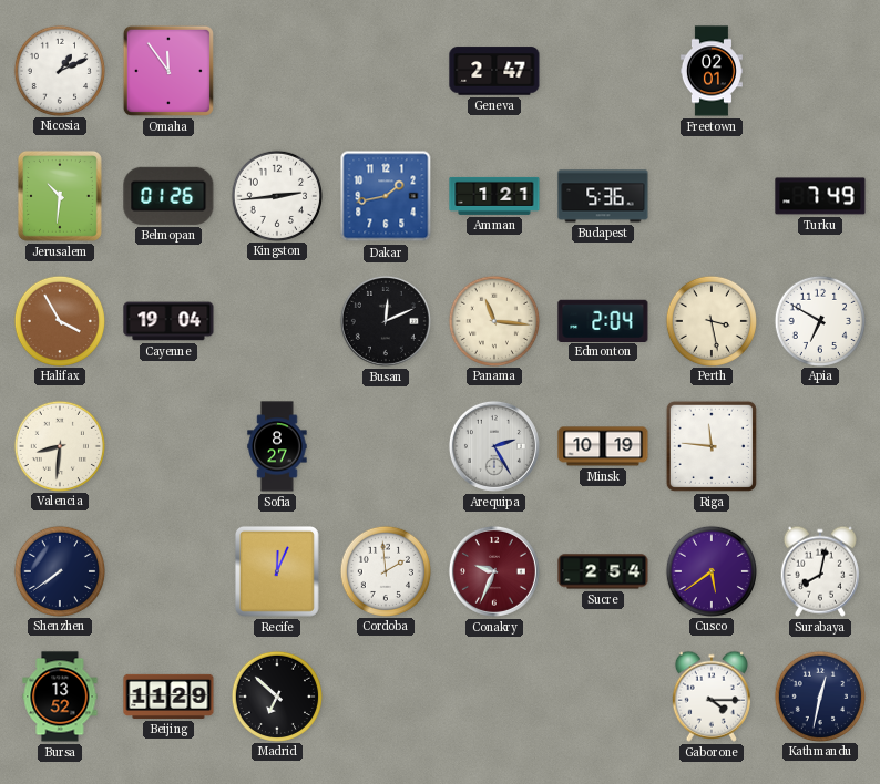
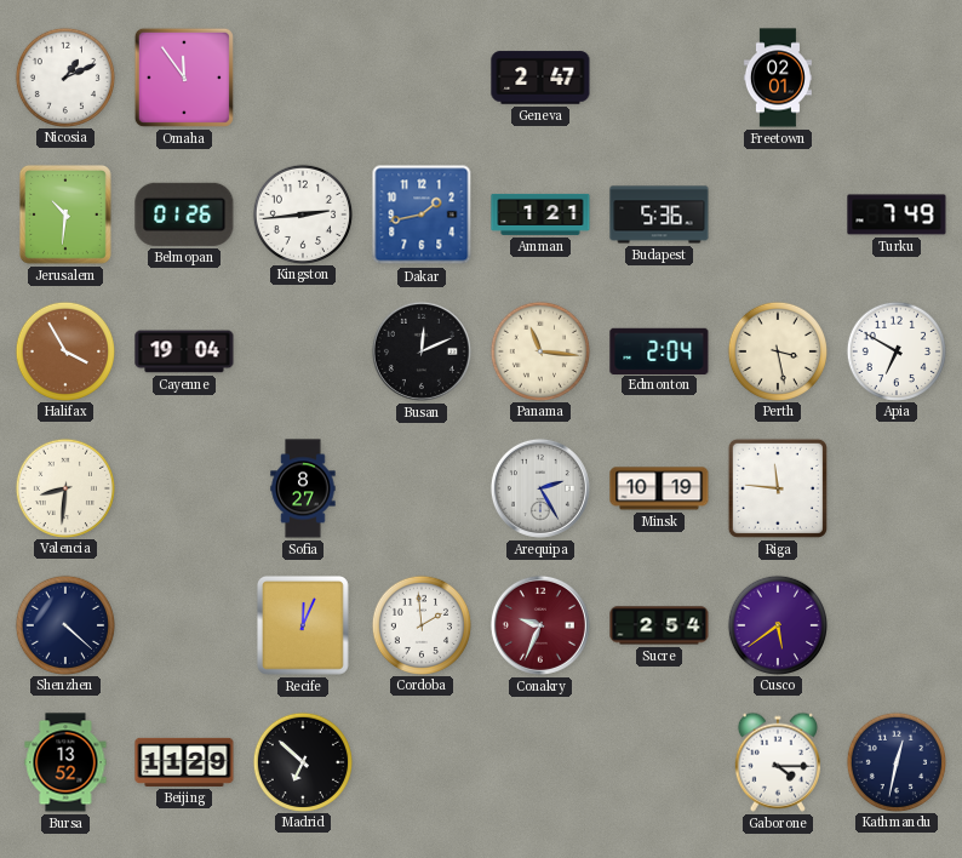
Shenzhen: 7:39 -> 4:22 (64, 624)
Surabaya: 8:02 -> none (820, 571)
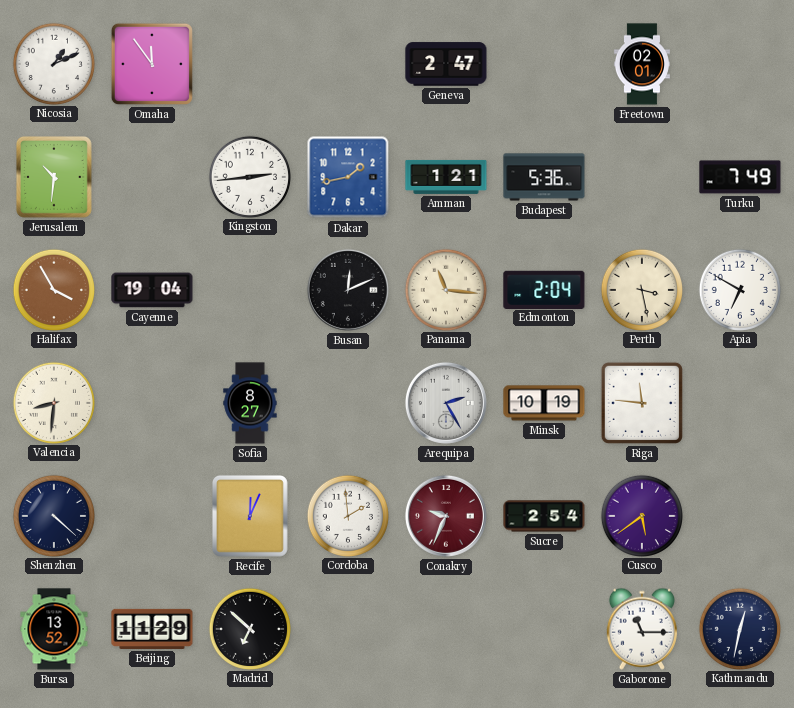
Belmopan: 01:26 -> none (184, 215)
Gaborone: 4:15 -> 11:15 (642, 629)
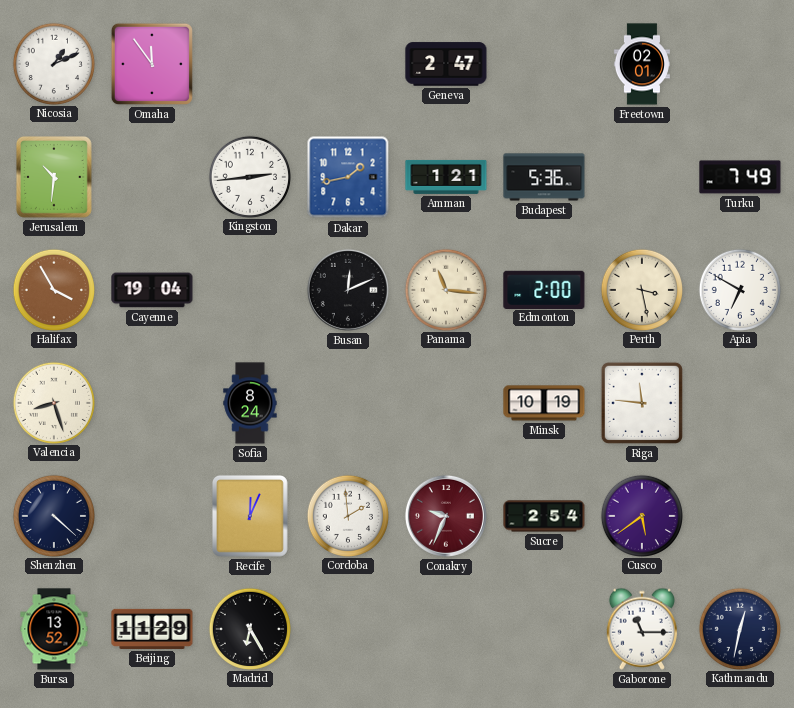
Edmonton: 2:04 -> 2:00 (544, 289)
Valencia: 8:31 -> 8:27 (53, 402)
Sofia: 8:27 -> 8:24 (250, 403)
Arequipa: 2:25 -> none (446, 403)
Madrid: 6:52 -> 6:25 (249, 628)
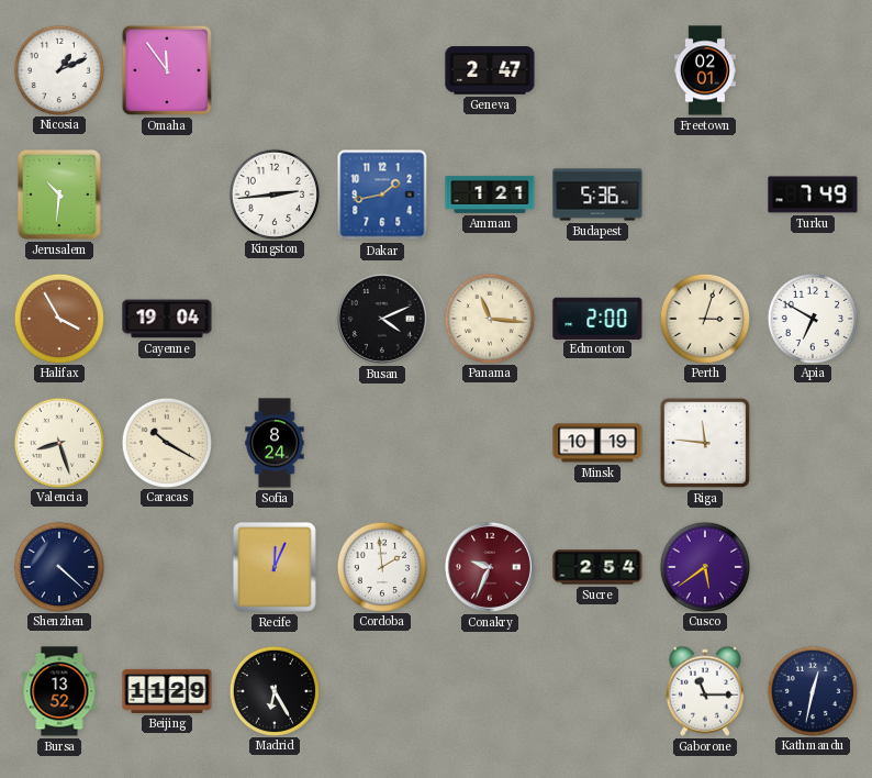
Busan: 12:11 -> 4:11 (382, 319)
Perth: 3:28 -> 3:03 (704, 318)
Caracas: none -> 10:20 (166, 442)
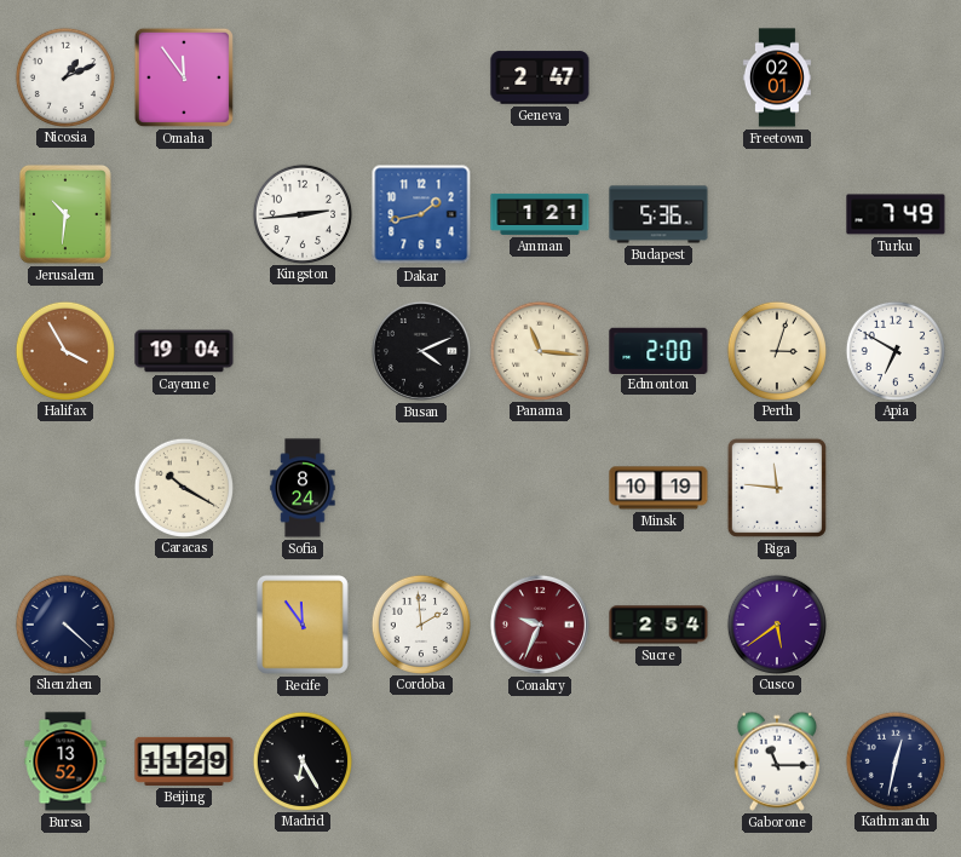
Valencia: 8:27 -> none (58, 442)
Recife: 12:04 -> 11:54 (303, 625)
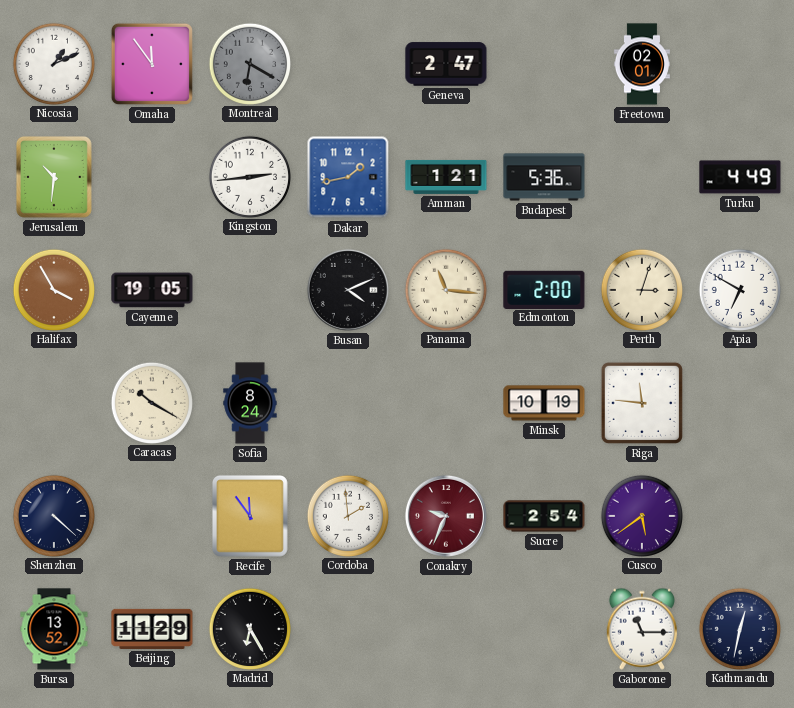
Montreal: none -> 6:20 (249, 63)
Turku: 7:49 -> 4:49 (740, 177)
Cayenne: 19:04 -> 19:05 (152, 290)
